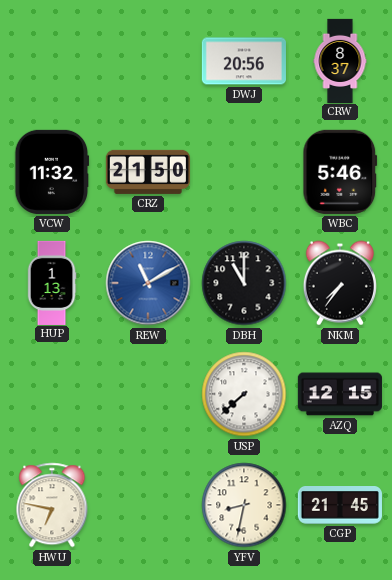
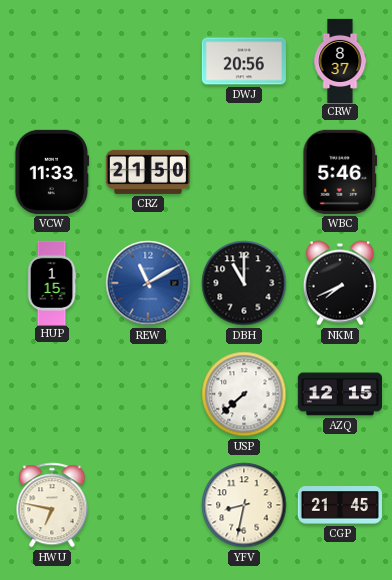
VCW: 11:32 -> 11:33 (52, 172)
HUP: 1:13 -> 1:15 (52, 282)
NKM: 7:36 -> 7:41 (340, 283)
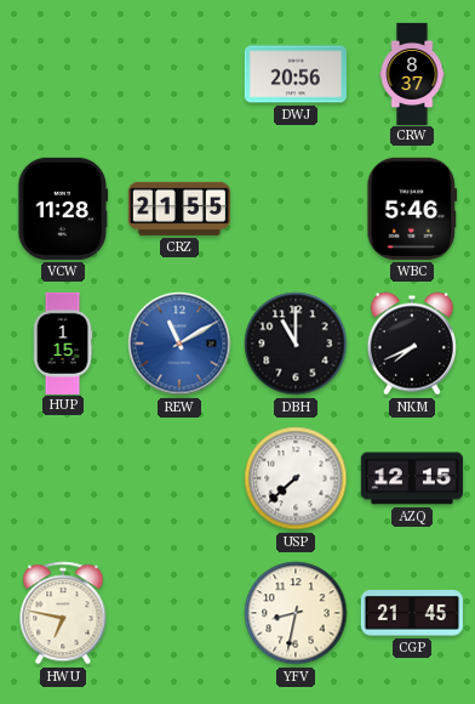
VCW: 11:33 -> 11:28 (63, 209)
CRZ: 21:50 -> 21:55 (179, 209)
